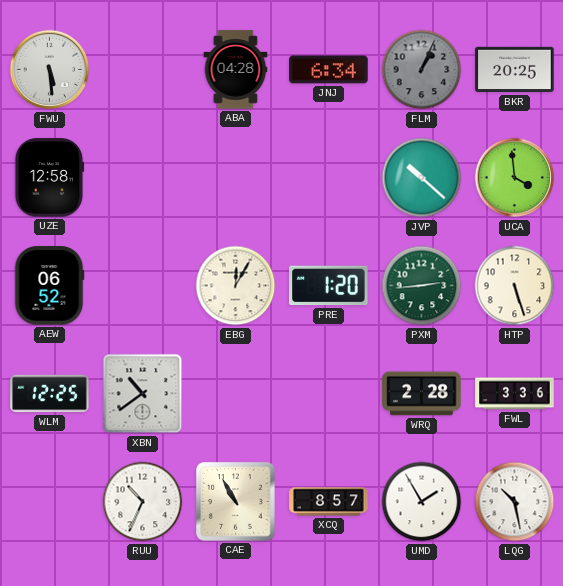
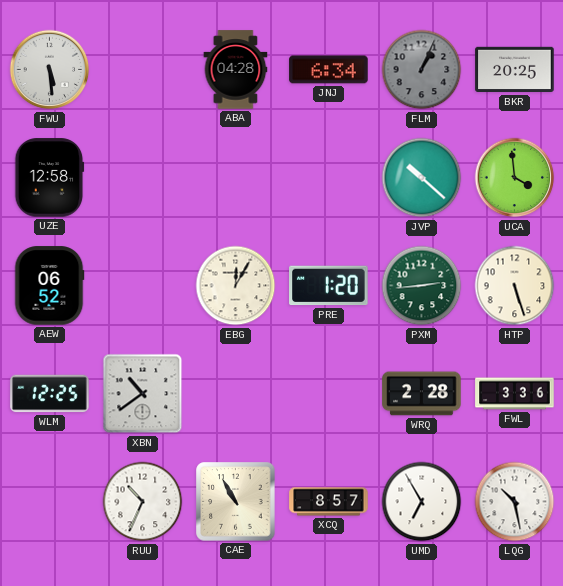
UMD: 1:55 -> 6:55 (422, 502)
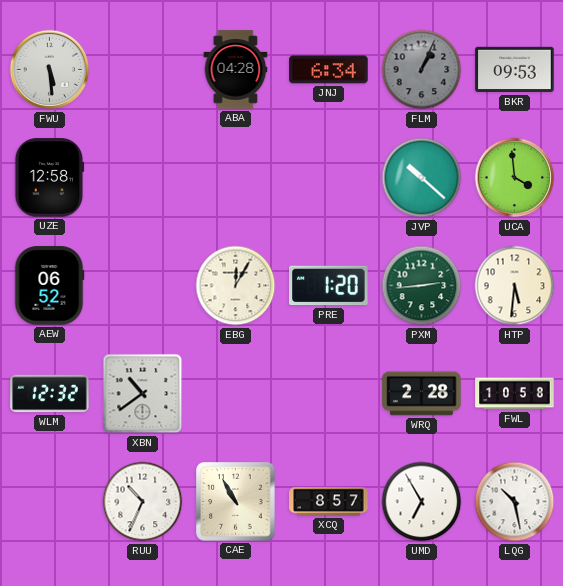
BKR: 20:25 -> 09:53 (515, 70)
HTP: 5:27 -> 5:31 (515, 286)
WLM: 12:25 -> 12:32 (50, 394)
FWL: 3:36 -> 10:58 (515, 394)
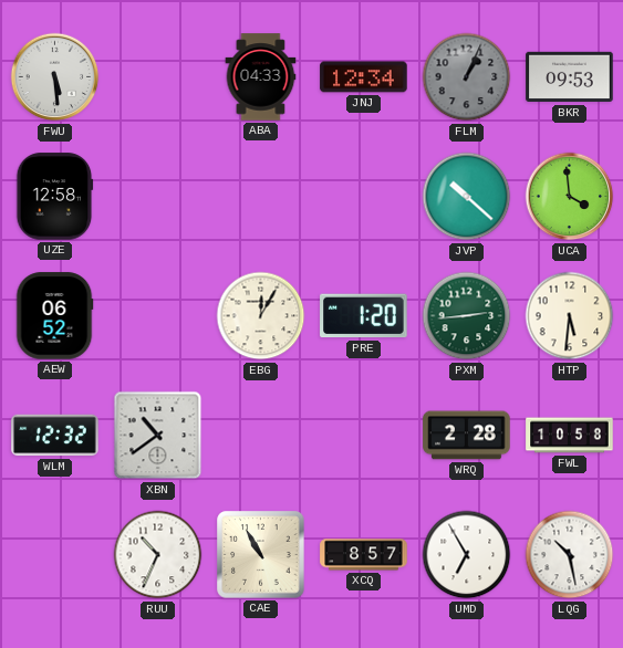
ABA: 04:28 -> 04:33 (261, 77)
JNJ: 6:34 -> 12:34 (364, 77)
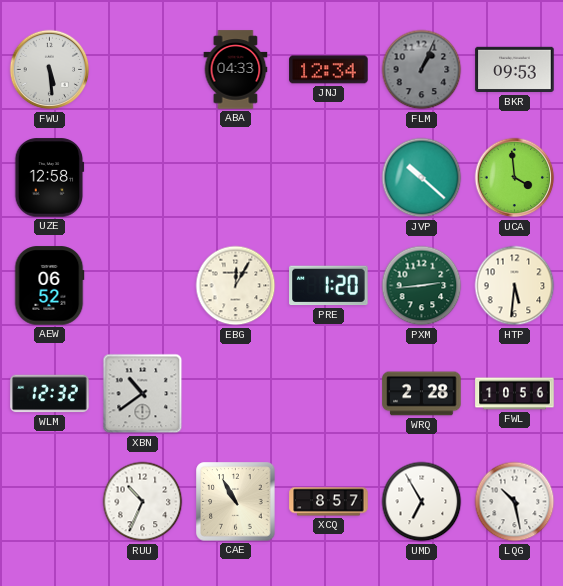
FWL: 10:58 -> 10:56 (515, 394)
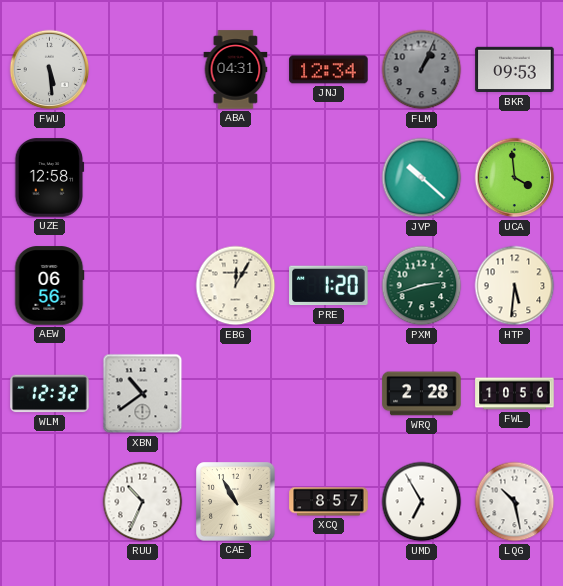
ABA: 04:33 -> 04:31 (236, 70)
AEW: 06:52 -> 06:56 (49, 286)
PXM: 2:44 -> 2:42 (422, 286)
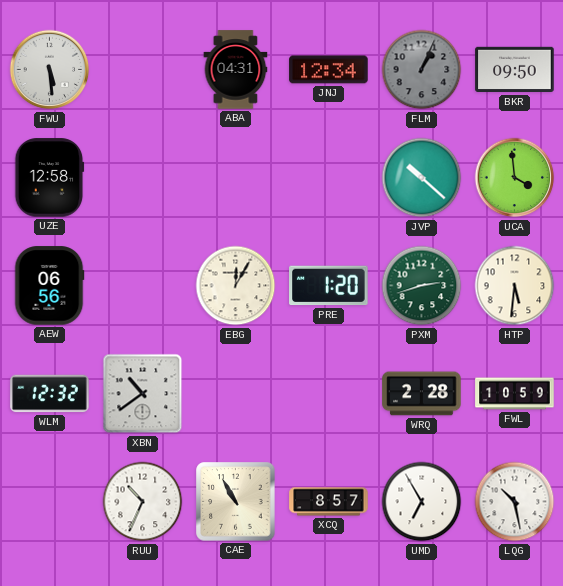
BKR: 09:53 -> 09:50 (515, 70)
FWL: 10:56 -> 10:59 (515, 394)
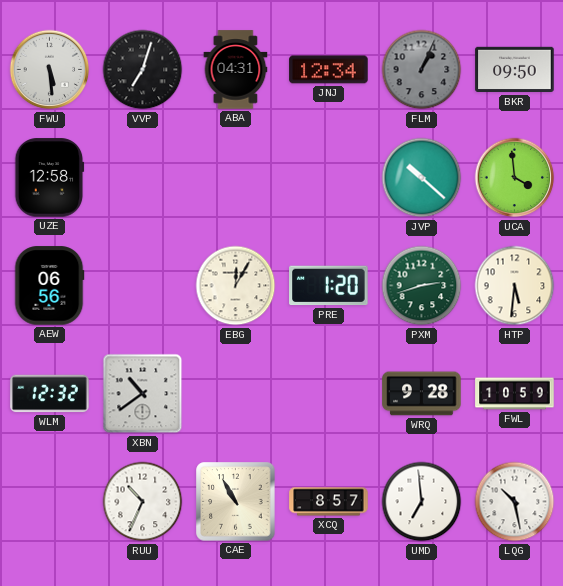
VVP: none -> 7:03 (143, 70)
WRQ: 2:28 -> 9:28 (422, 394)
UMD: 6:55 -> 6:59 (422, 502)
